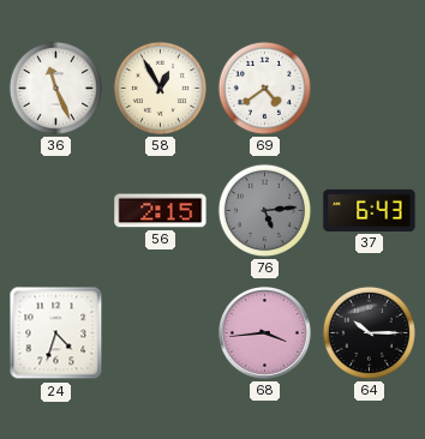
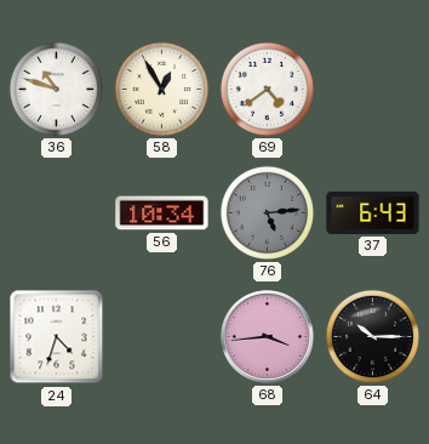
36: 11:26 -> 10:48 (56, 89)
56: 2:15 -> 10:34 (162, 214)
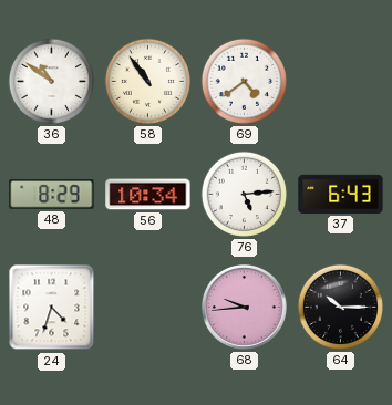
36: 10:48 -> 10:51 (51, 81)
58: 12:55 -> 10:54 (147, 81)
48: none -> 8:29 (52, 195)
76 dial: grey -> white (244, 194)
68: 3:44 -> 9:44 (245, 308)
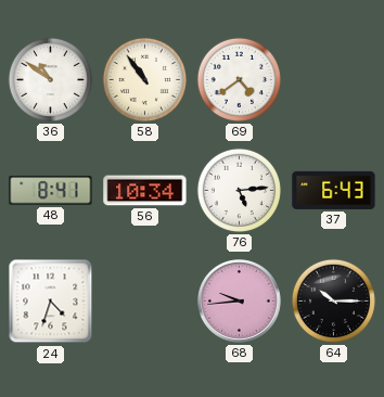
48: 8:29 -> 8:41 (51, 191)
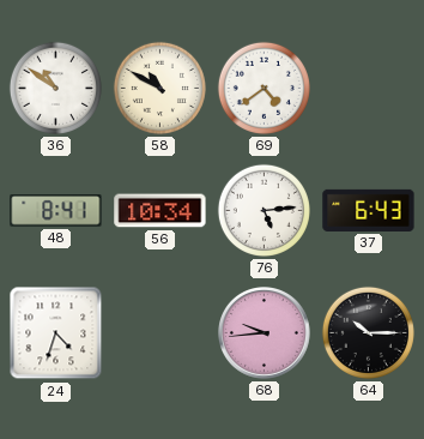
58: 10:54 -> 10:50 (159, 88)
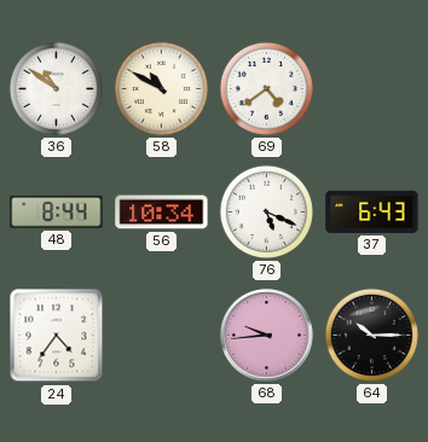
48: 8:41 -> 8:44 (57, 213)
76: 5:14 -> 5:19 (266, 211)
24: 4:33 -> 4:36 (57, 336)
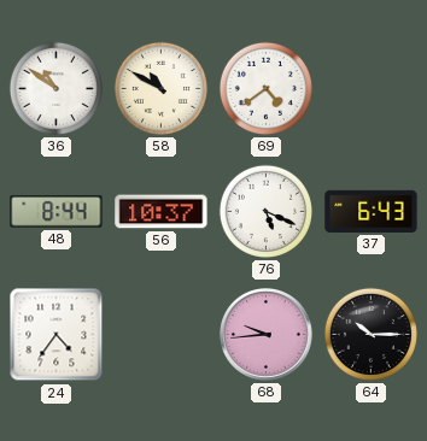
56: 10:34 -> 10:37 (162, 212)
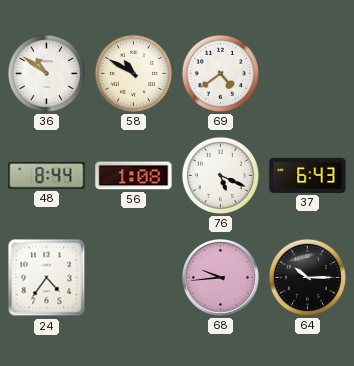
56: 10:37 -> 1:08 (134, 176)
